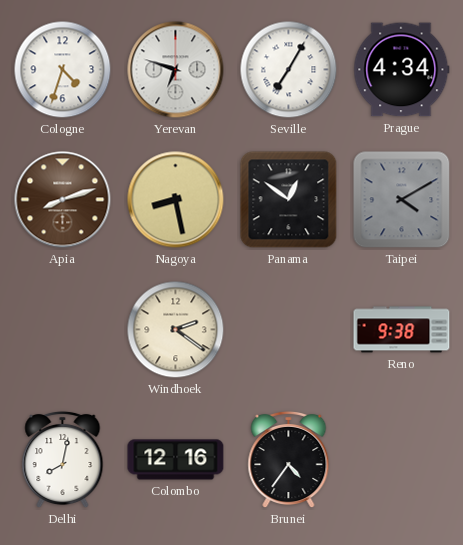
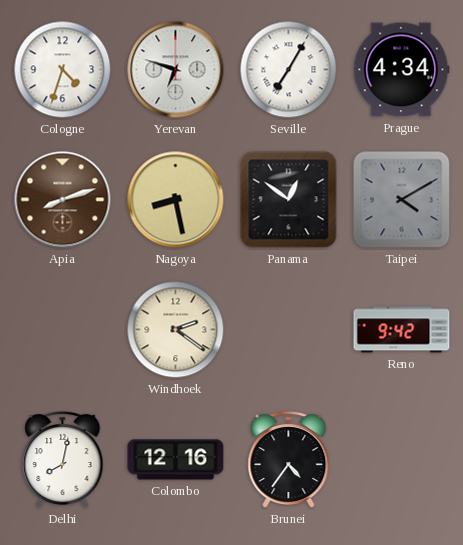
Reno: 9:38 -> 9:42 (402, 330)
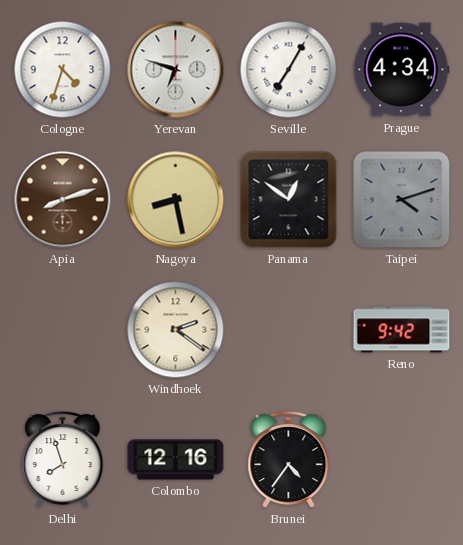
Taipei: 4:10 -> 4:12 (402, 200)
Delhi: 8:02 -> 7:57 (63, 460)
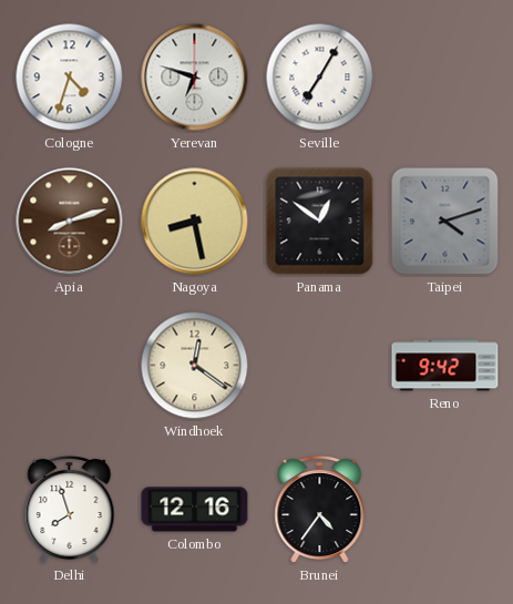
Prague: 4:34 -> none (402, 70)
Windhoek: 2:21 -> 12:21 (195, 366)
